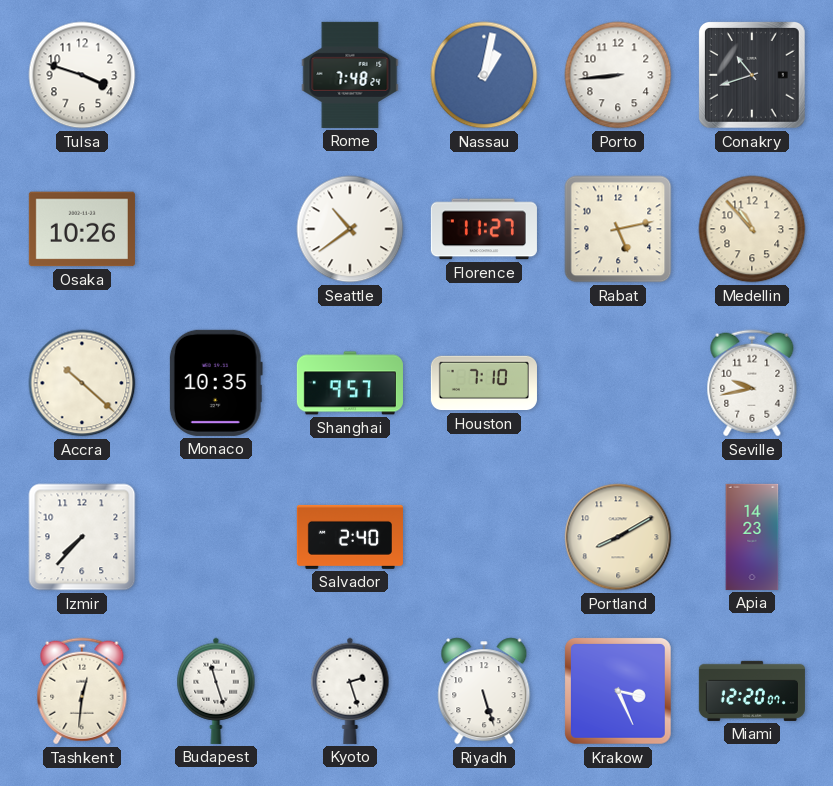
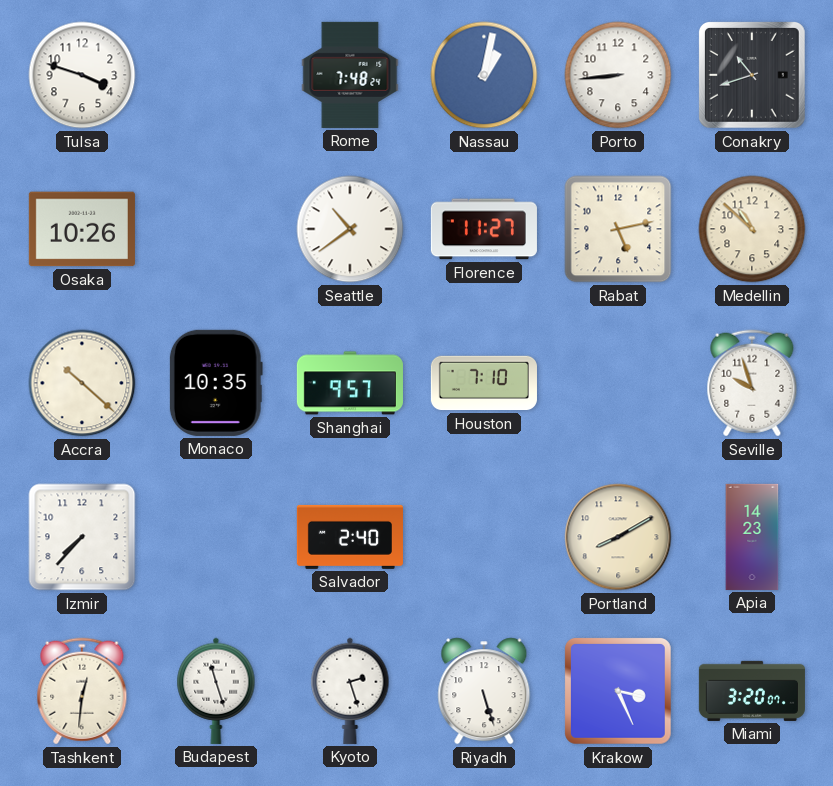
Medellin: 10:53 -> 10:52 (752, 229)
Seville: 9:43 -> 9:57 (752, 383)
Miami: 12:20 -> 3:20 (752, 691)
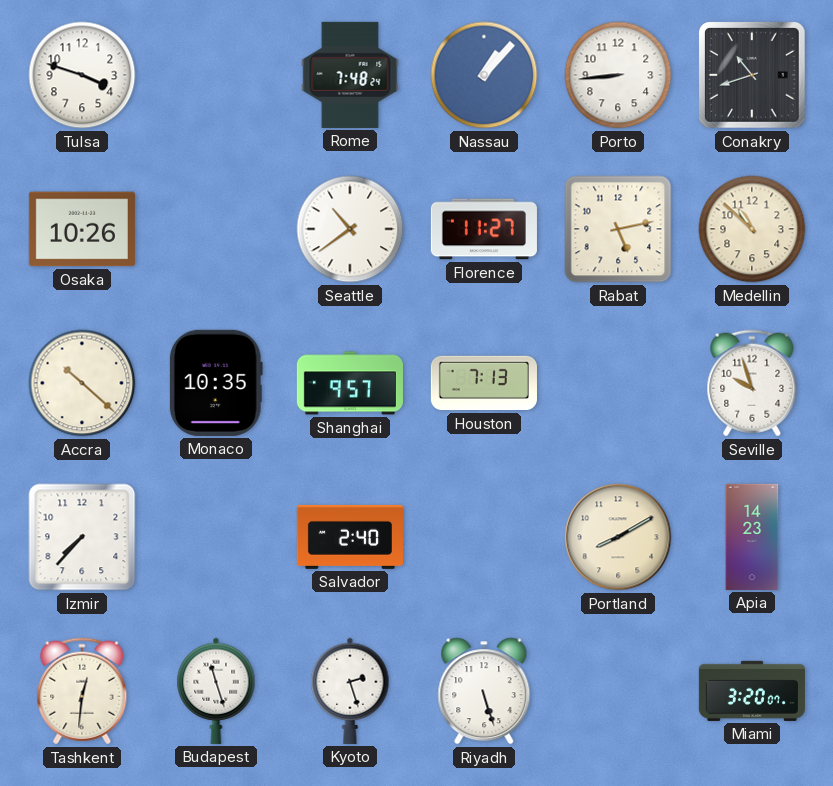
Nassau: 1:02 -> 1:07 (484, 75)
Houston: 7:10 -> 7:13 (484, 383)
Krakow: 3:26 -> none (618, 691)
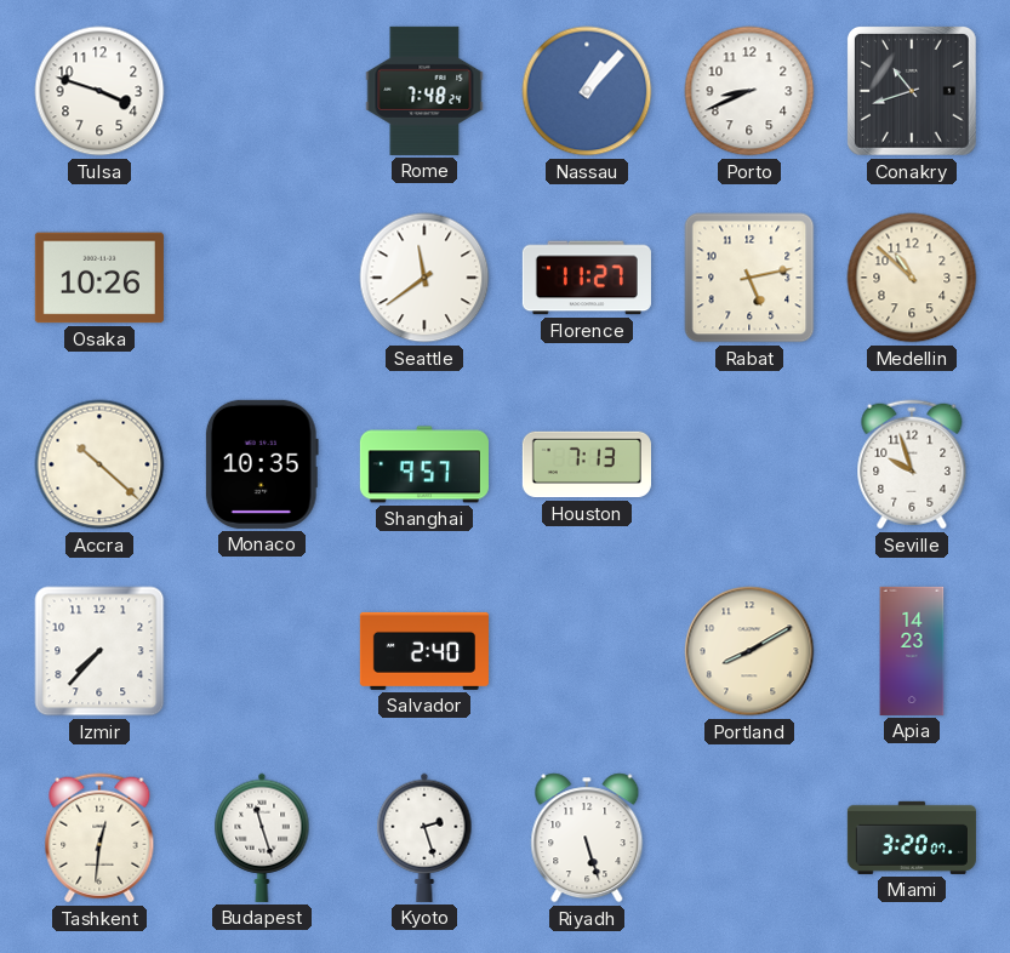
Porto: 8:44 -> 8:41 (749, 91)
Seattle: 10:39 -> 11:39 (424, 278)
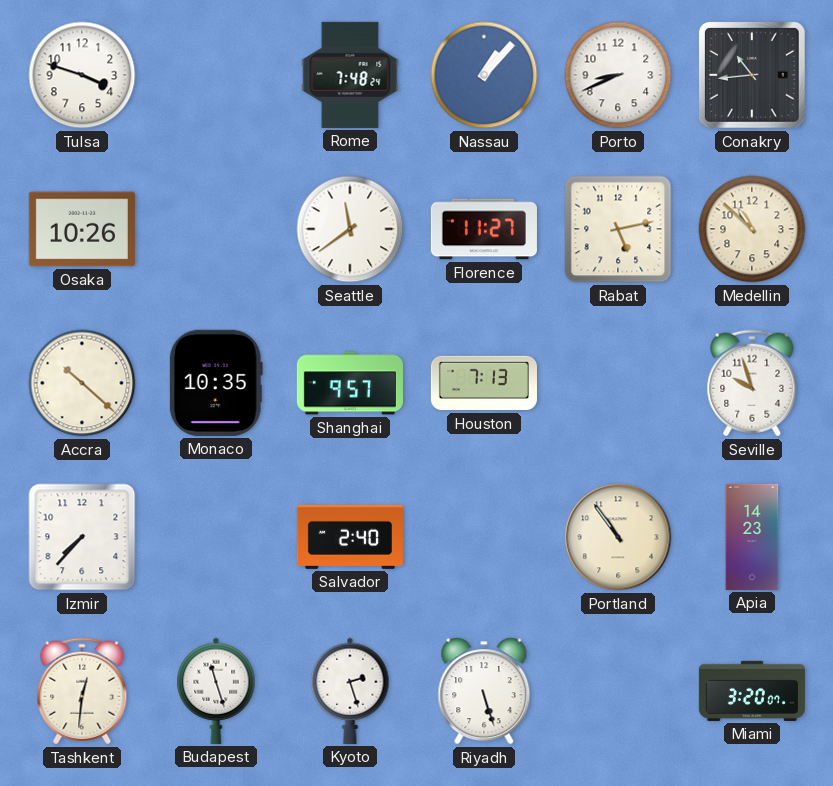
Conakry: 10:42 -> 10:44 (752, 75)
Portland: 8:10 -> 10:54 (618, 537)
